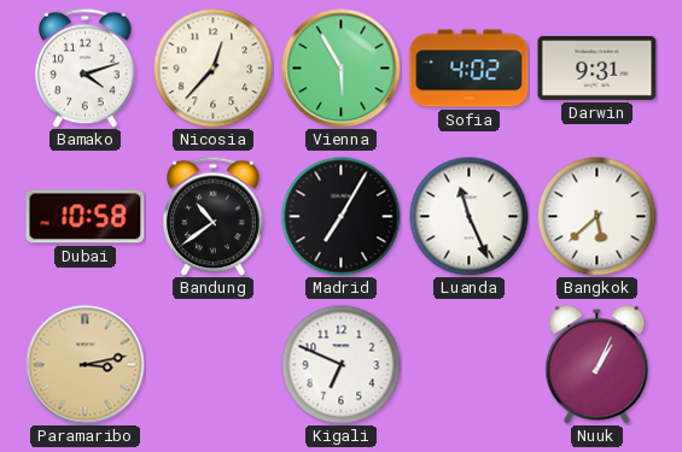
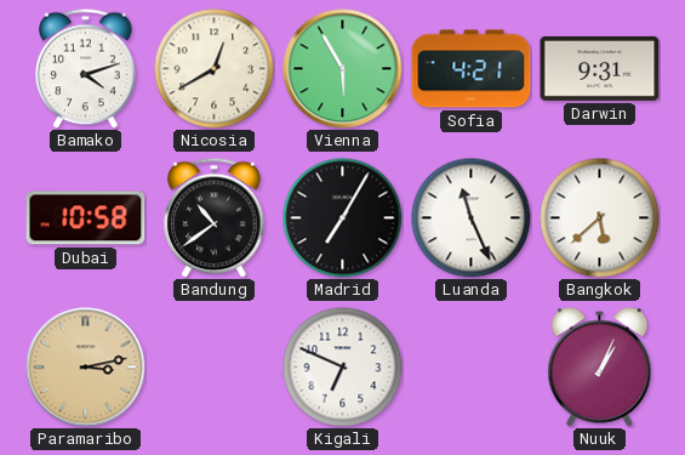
Nicosia: 12:37 -> 12:40 (215, 69)
Sofia: 4:02 -> 4:21 (472, 69)
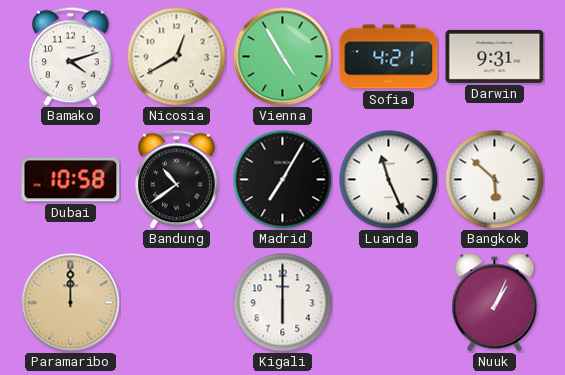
Vienna: 5:55 -> 4:55 (283, 57)
Bangkok: 5:38 -> 5:52 (495, 180)
Paramaribo: 3:13 -> 12:00 (71, 303)
Kigali: 6:49 -> 6:00 (283, 303)
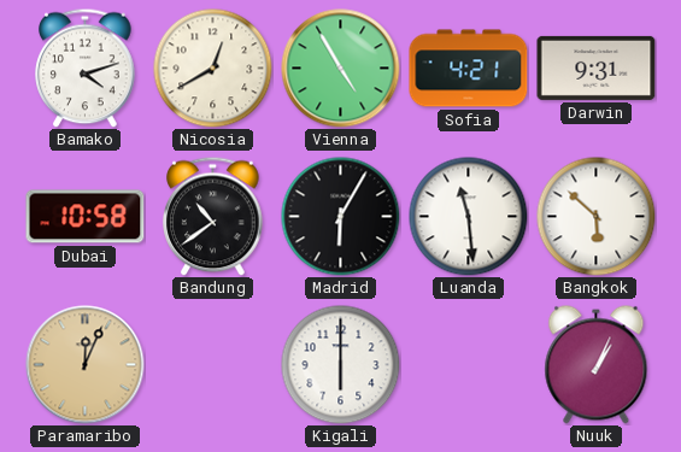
Madrid: 7:05 -> 6:05 (341, 217)
Luanda: 11:26 -> 11:29 (469, 217)
Paramaribo: 12:00 -> 12:04 (86, 365)
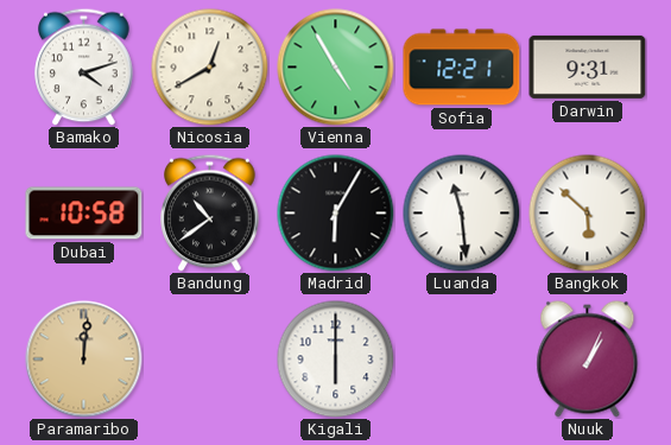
Sofia: 4:21 -> 12:21 (462, 68)
Paramaribo: 12:04 -> 12:01 (84, 360)
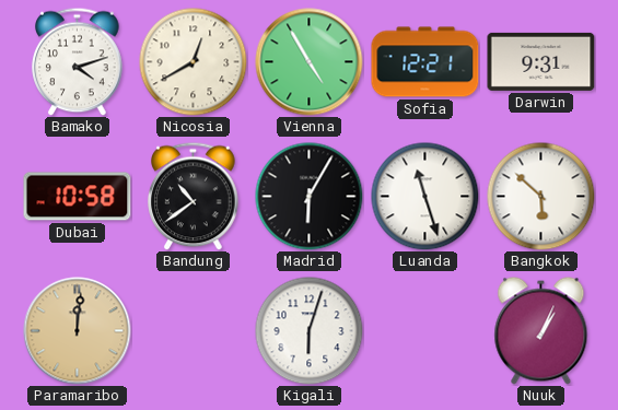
Luanda: 11:29 -> 11:27 (425, 197)
Kigali: 6:00 -> 6:03 (310, 331)
